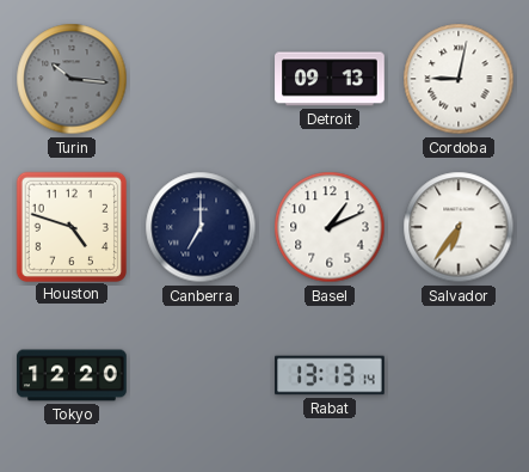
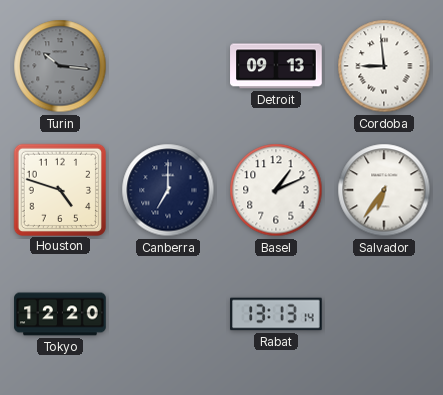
Cordoba: 9:02 -> 8:59 (384, 66)
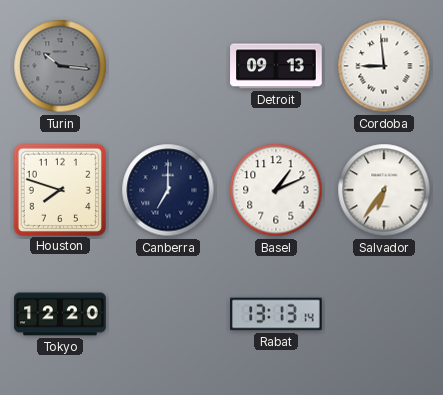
Houston: 4:48 -> 7:48 (59, 189)
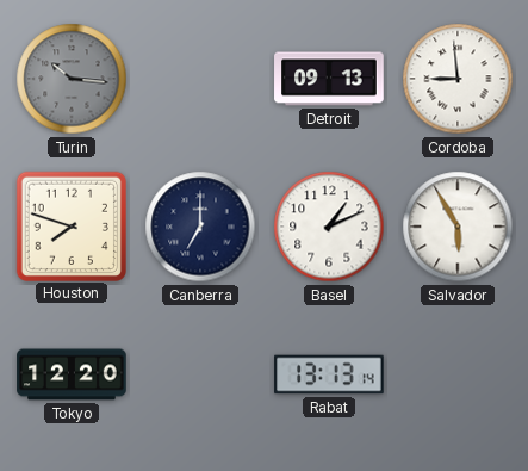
Salvador: 6:36 -> 5:55 (458, 227)
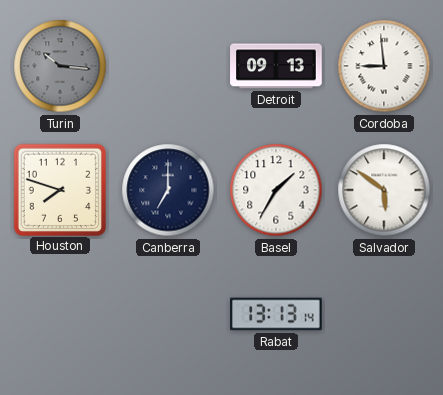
Basel: 1:11 -> 1:35 (276, 190)
Salvador: 5:55 -> 5:51 (384, 190)
Tokyo: 12:20 -> none (72, 374)
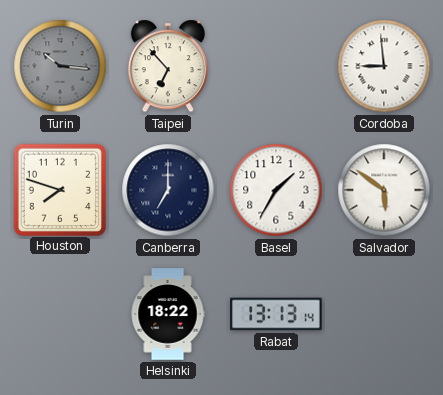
Taipei: none -> 6:53 (168, 66)
Detroit: 09:13 -> none (276, 66)
Helsinki: none -> 18:22 (168, 314)
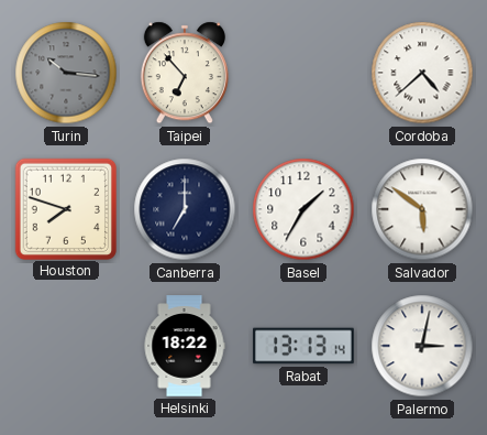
Cordoba: 8:59 -> 4:38 (422, 73)
Palermo: none -> 3:02 (422, 346)
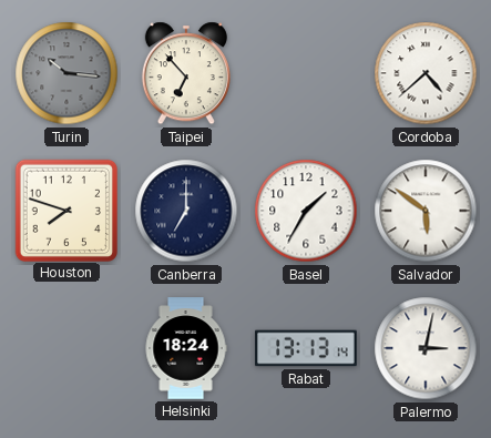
Helsinki: 18:22 -> 18:24 (186, 348)
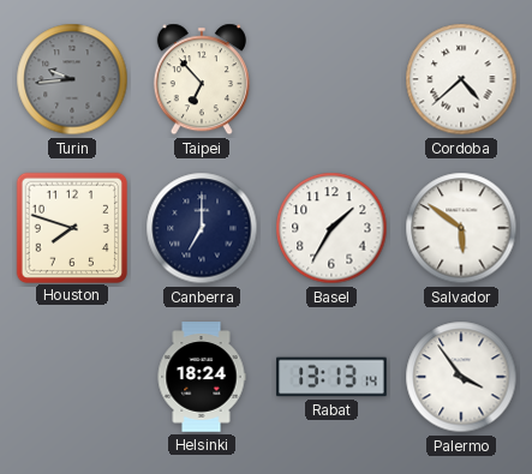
Turin: 10:16 -> 9:44 (72, 79)
Palermo: 3:02 -> 3:54 (461, 377)
